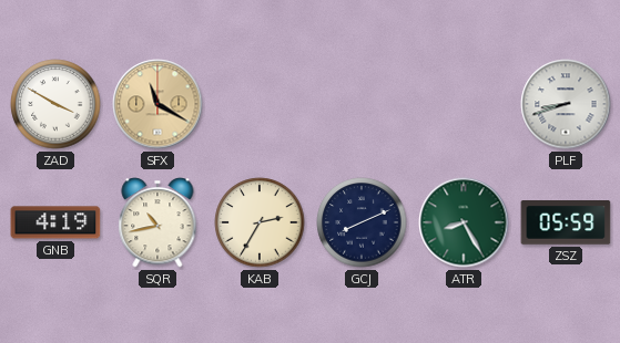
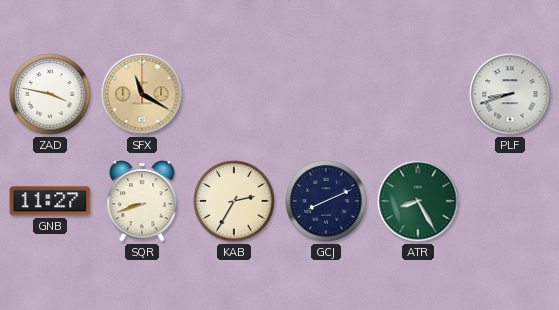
ZAD: 3:50 -> 3:47 (50, 94)
GNB: 4:19 -> 11:27 (50, 201)
SQR: 10:43 -> 8:42 (142, 201)
ZSZ: 05:59 -> none (566, 224)
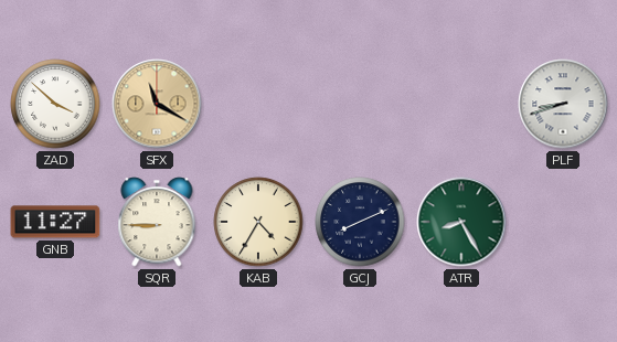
ZAD: 3:47 -> 3:52 (55, 104)
SQR: 8:42 -> 8:45 (157, 222)
KAB: 2:35 -> 4:35 (258, 222)
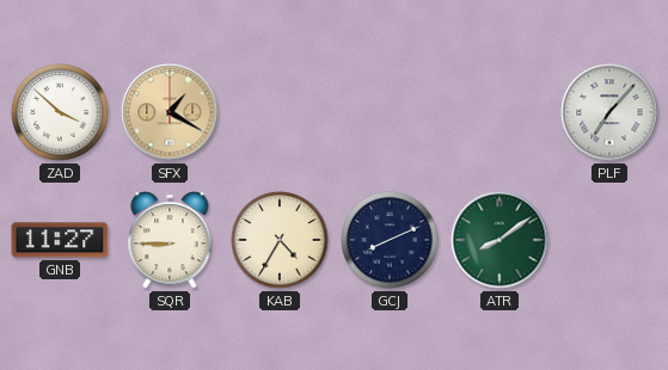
SFX: 11:20 -> 1:20 (170, 112)
PLF: 8:42 -> 7:07 (609, 112)
ATR: 8:25 -> 8:09 (500, 240)
